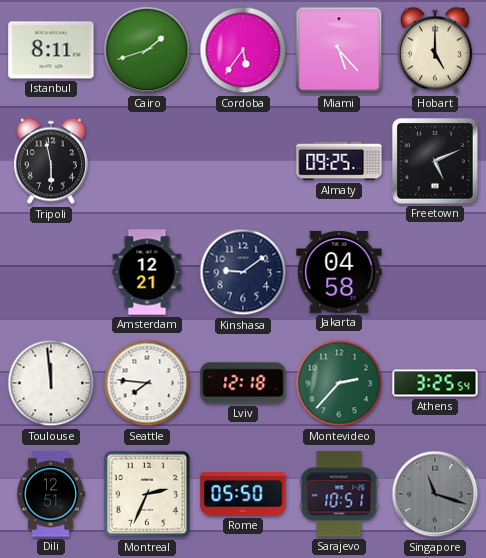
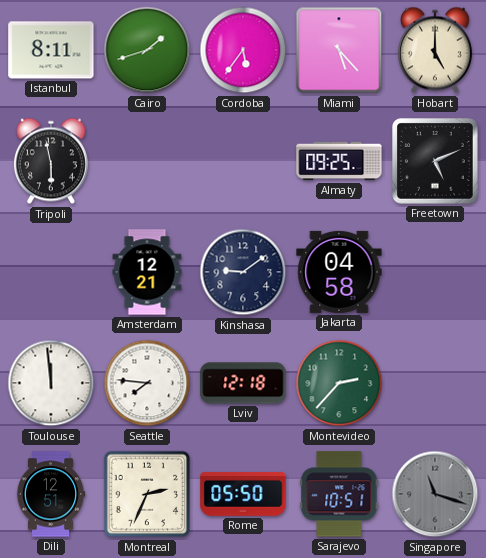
Athens: 3:25 -> none (435, 383)
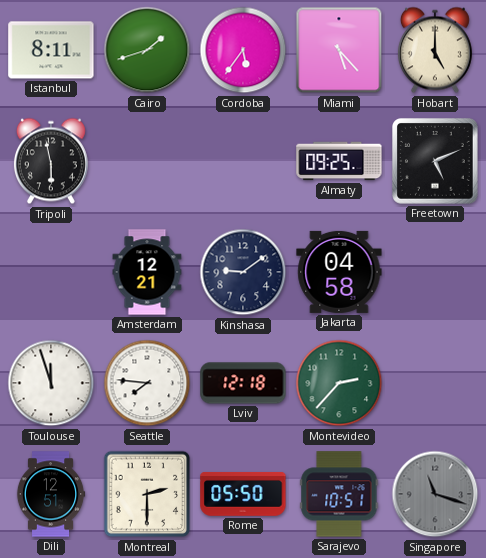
Toulouse: 11:59 -> 11:57 (51, 383)
Montreal: 2:34 -> 2:30 (147, 494)
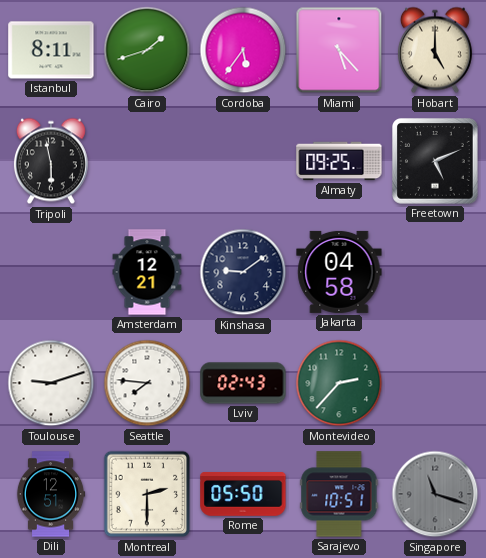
Toulouse: 11:57 -> 9:12 (51, 383)
Lviv: 12:18 -> 02:43 (243, 383)
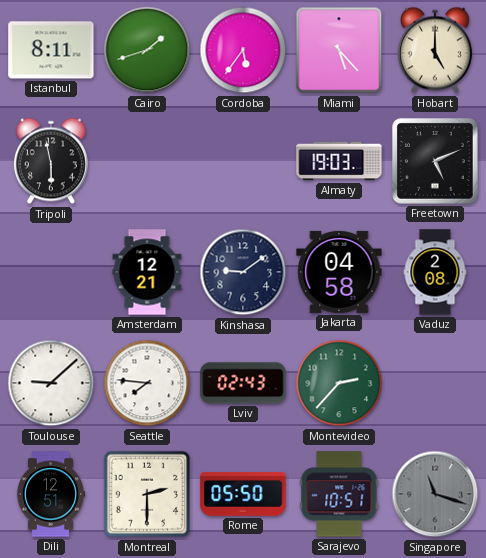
Almaty: 09:25 -> 19:03 (339, 161)
Vaduz: none -> 2:08 (435, 272)
Toulouse: 9:12 -> 9:08 (51, 383)
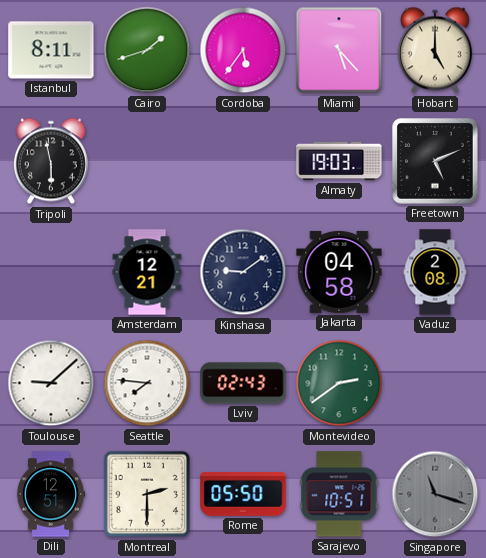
Montevideo: 2:37 -> 2:39 (339, 383)
